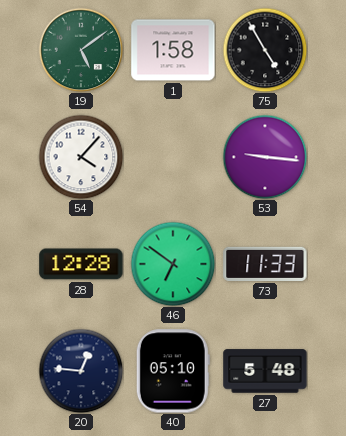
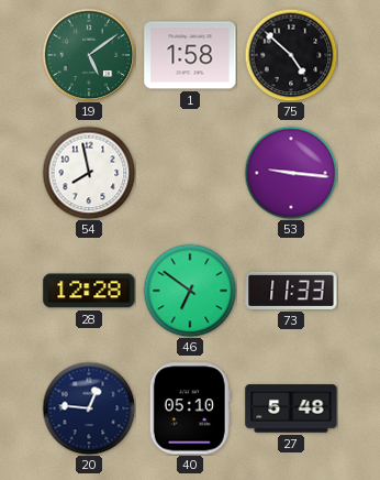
75: 4:55 -> 4:52 (291, 55)
54: 4:07 -> 7:58 (89, 173)
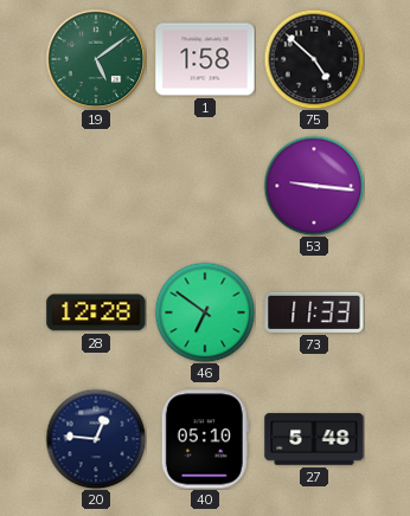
54: 7:58 -> none (89, 173)
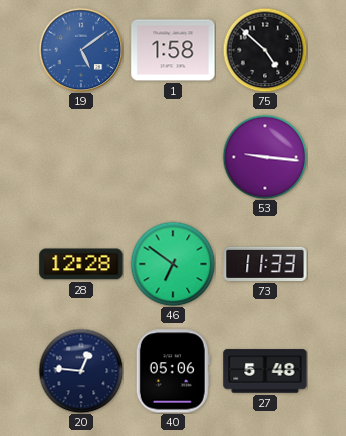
19 dial: green -> blue (81, 50)
40: 05:10 -> 05:06 (173, 371)
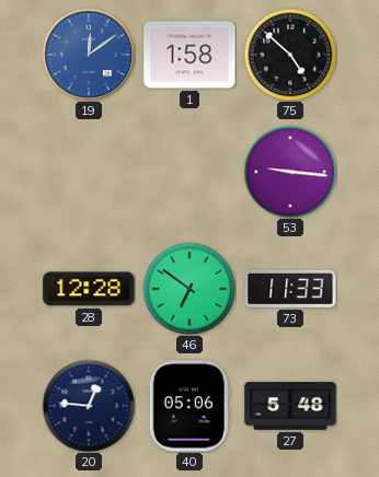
19: 5:09 -> 12:09 (89, 55)
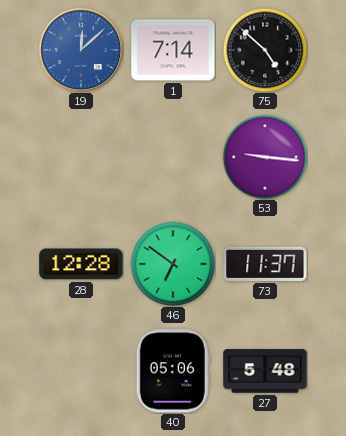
19: 12:09 -> 12:08 (81, 50)
1: 1:58 -> 7:14 (173, 50)
73: 11:33 -> 11:37 (265, 264)
20: 12:46 -> none (89, 406)
